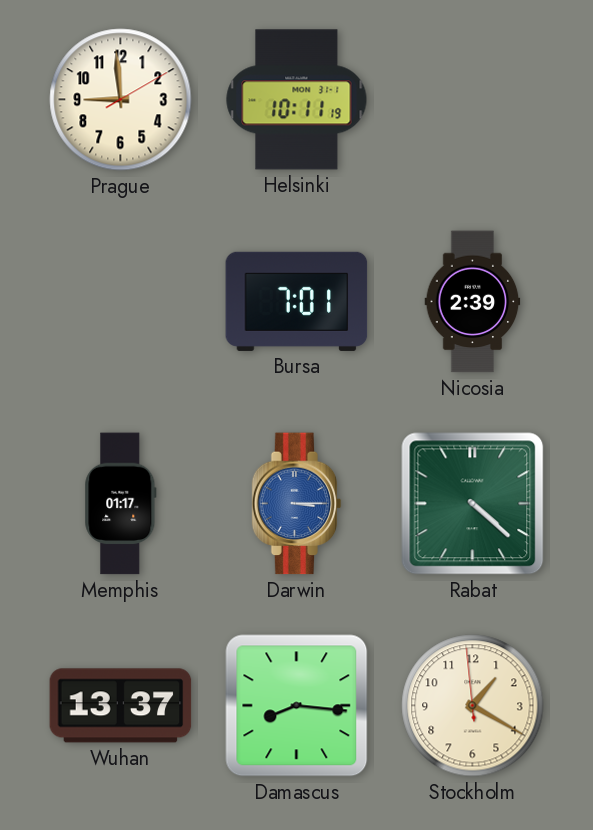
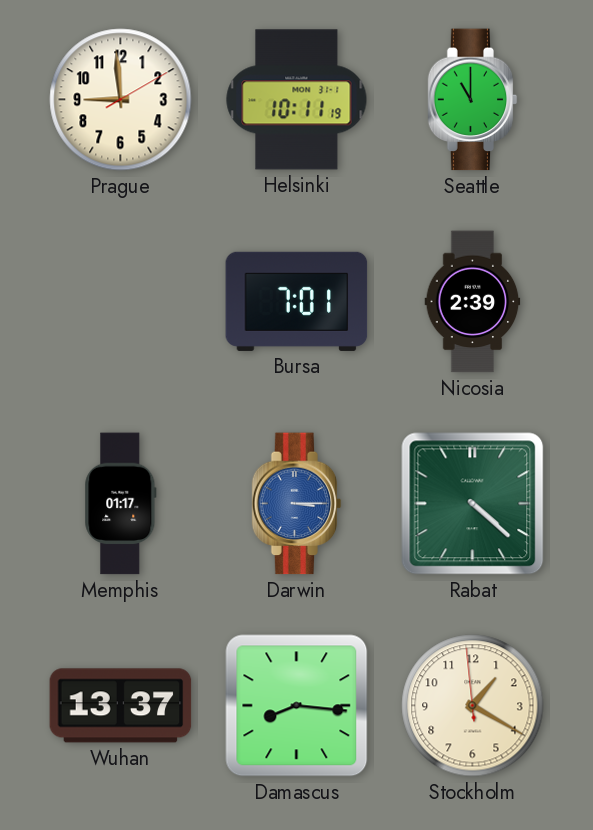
Seattle: none -> 11:00 (473, 100)
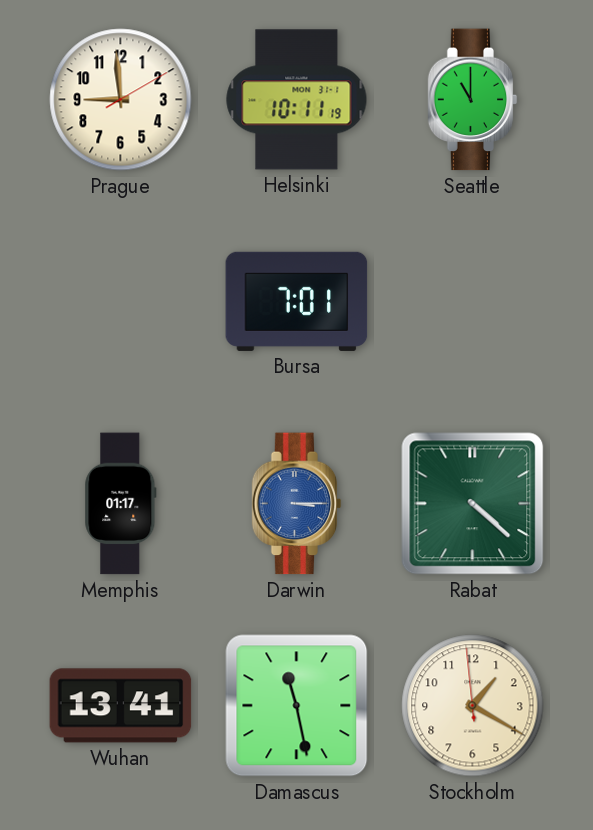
Nicosia: 2:39 -> none (473, 302)
Wuhan: 13:37 -> 13:41 (121, 706)
Damascus: 8:16 -> 11:28 (297, 706)
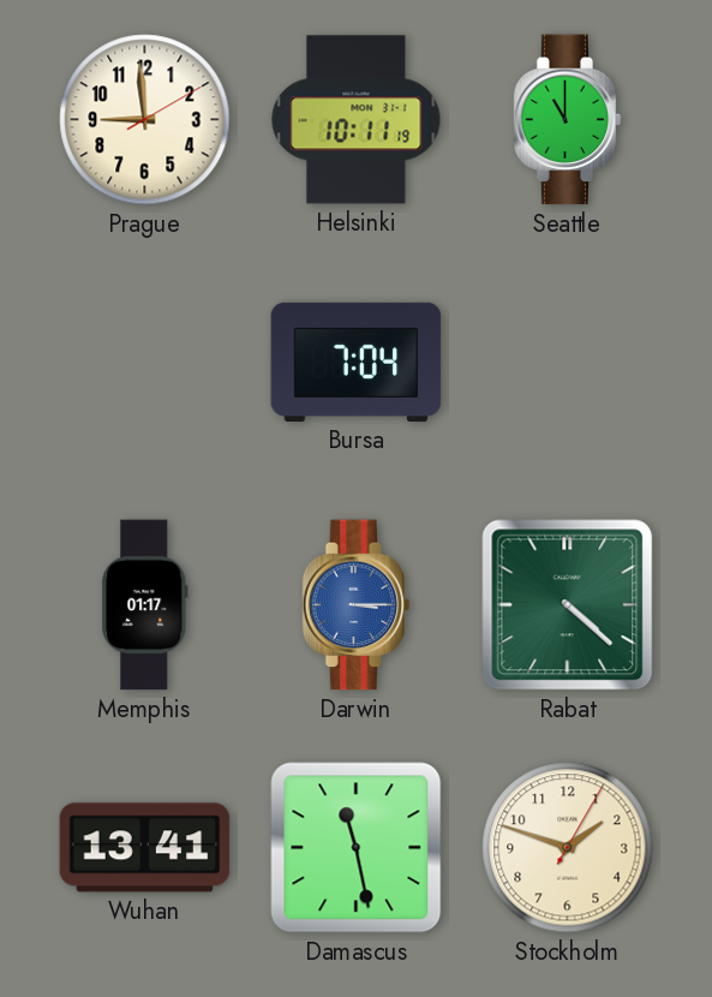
Bursa: 7:01 -> 7:04 (357, 362)
Stockholm: 1:19 -> 1:48 (568, 848)
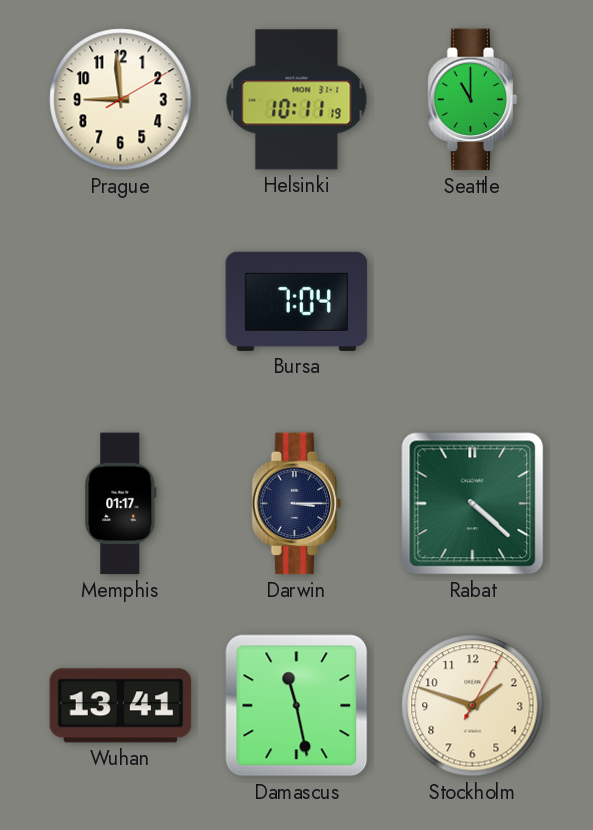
Darwin dial: blue -> navy (297, 504)
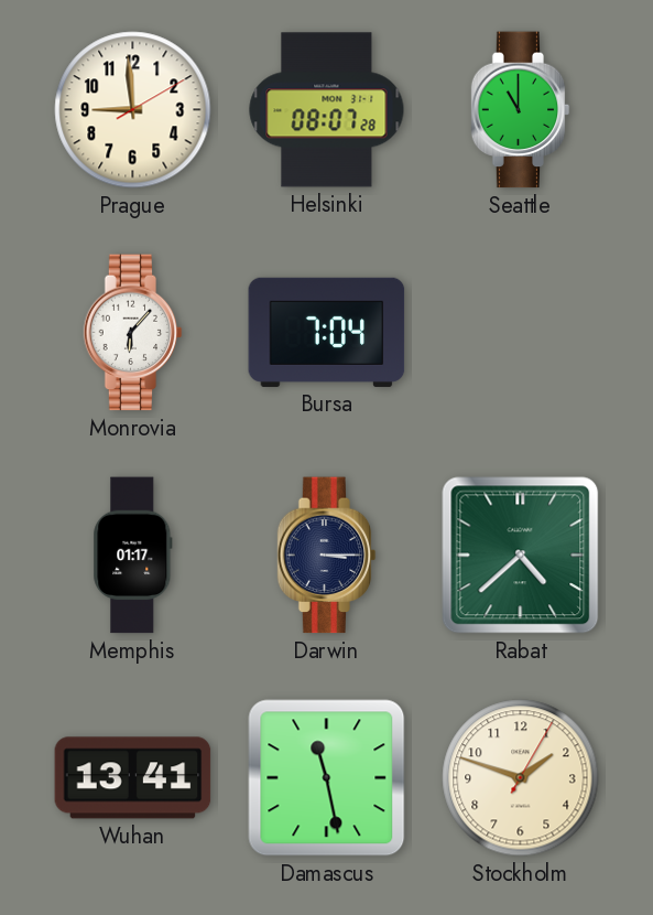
Helsinki: 10:11 -> 08:07 (327, 110)
Monrovia: none -> 6:07 (133, 333)
Rabat: 4:22 -> 4:38 (521, 556)
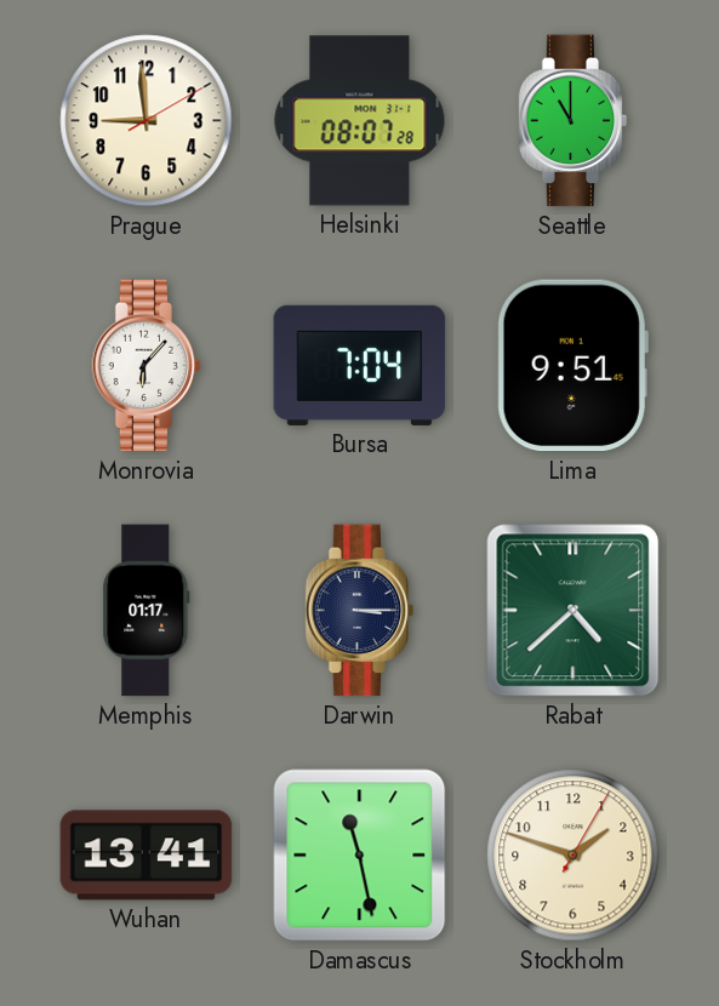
Lima: none -> 9:51 (572, 366)
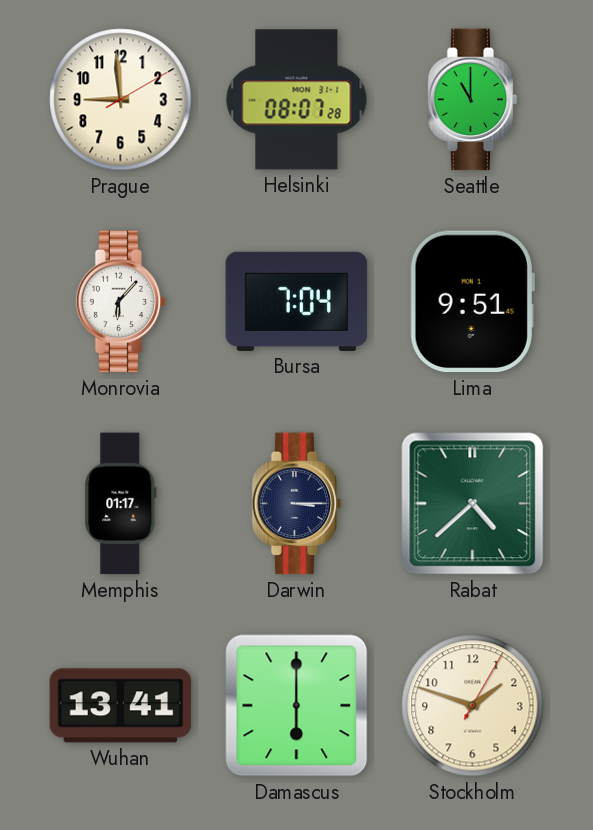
Damascus: 11:28 -> 6:00 (297, 706)
